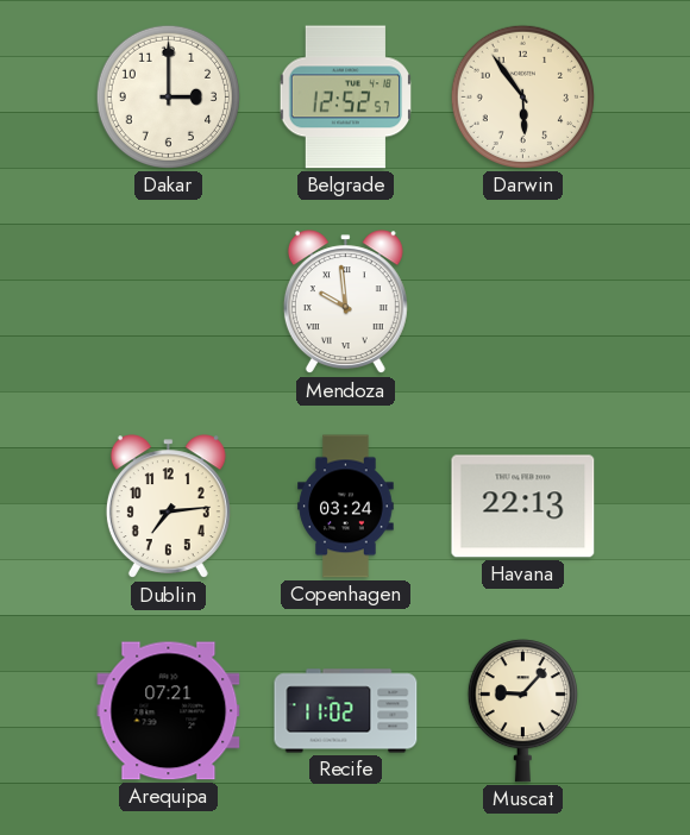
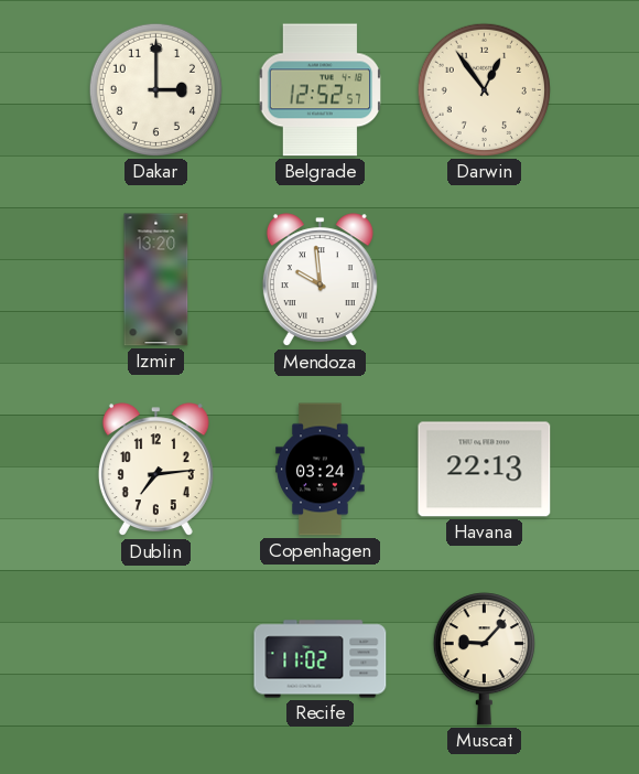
Darwin: 5:54 -> 12:54 (484, 89)
Izmir: none -> 13:20 (156, 280)
Arequipa: 07:21 -> none (169, 711)
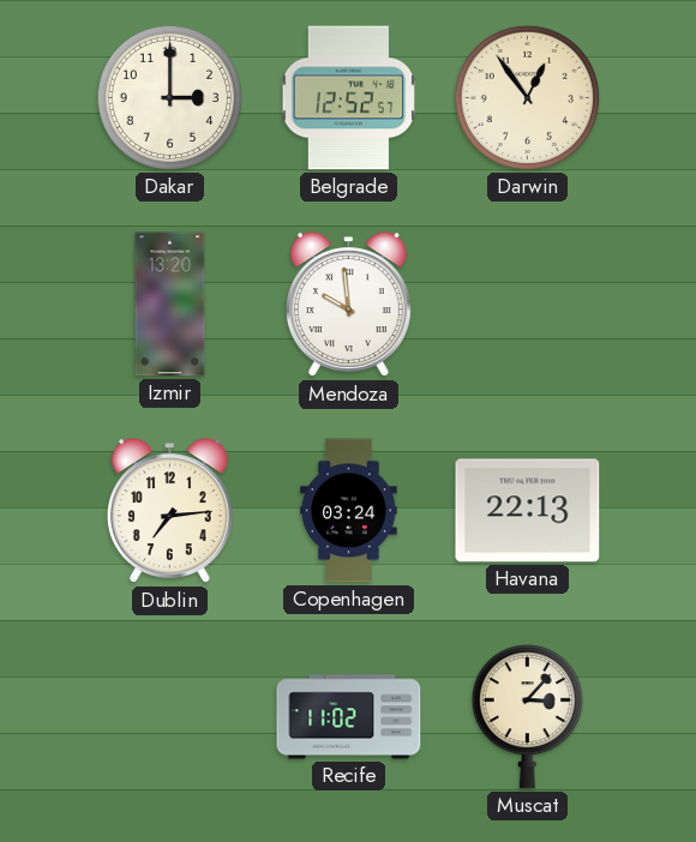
Muscat: 9:07 -> 3:07 (527, 717)
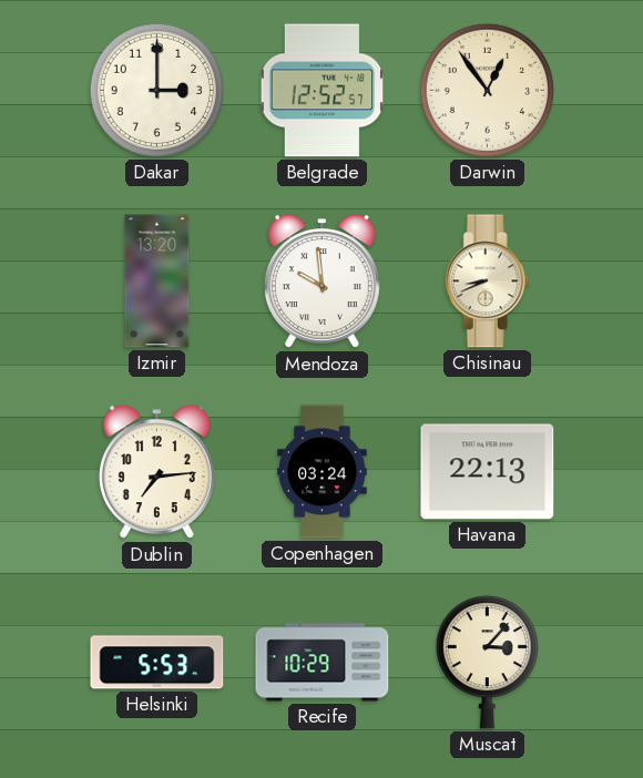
Chisinau: none -> 8:41 (487, 281)
Helsinki: none -> 5:53 (157, 663)
Recife: 11:02 -> 10:29 (323, 663)
